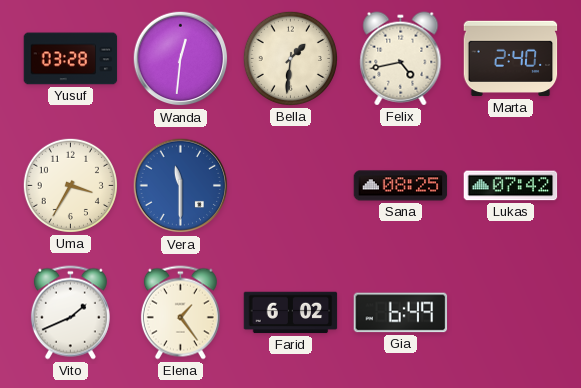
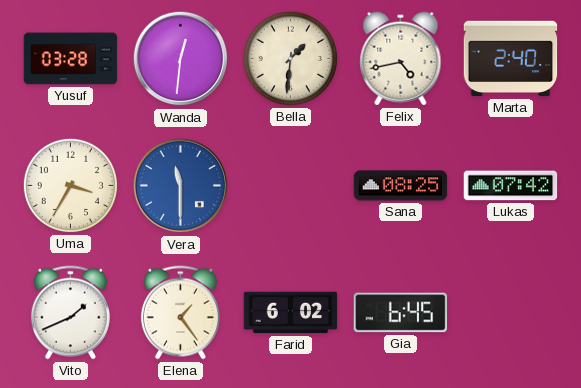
Gia: 6:49 -> 6:45 (401, 313)
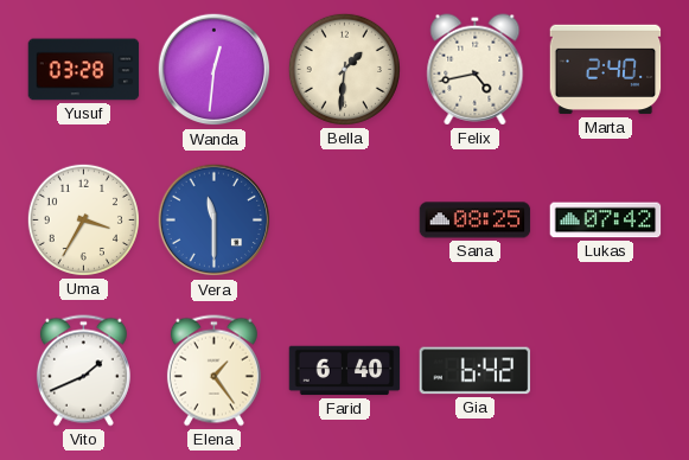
Farid: 6:02 -> 6:40 (345, 371)
Gia: 6:45 -> 6:42 (476, 371)
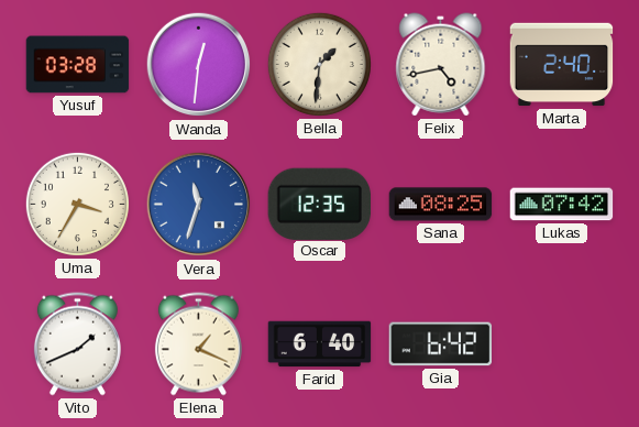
Vera: 11:30 -> 11:33 (199, 205)
Oscar: none -> 12:35 (319, 204)
Elena: 1:24 -> 1:19 (198, 344)
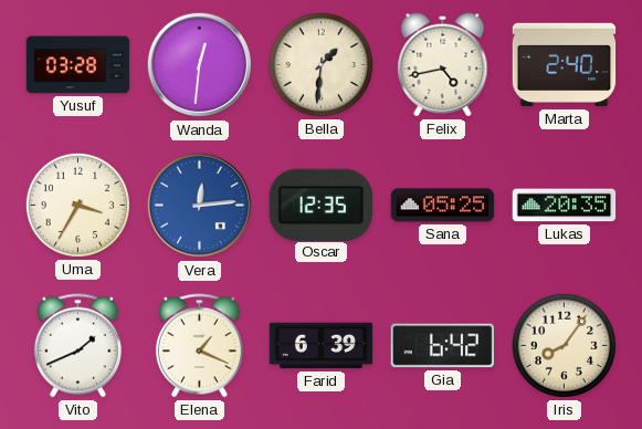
Vera: 11:33 -> 12:14 (200, 206)
Sana: 08:25 -> 05:25 (443, 206)
Lukas: 07:42 -> 20:35 (565, 206)
Farid: 6:40 -> 6:39 (322, 346)
Iris: none -> 8:06 (564, 345)
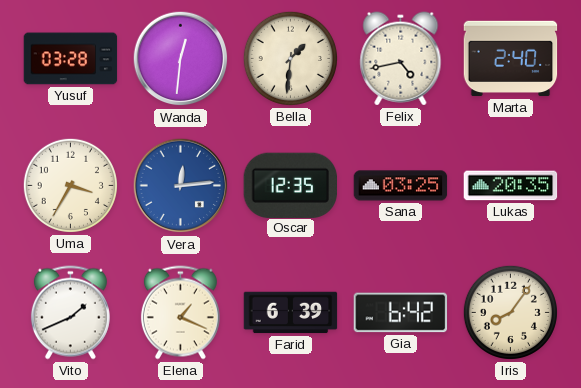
Sana: 05:25 -> 03:25 (401, 186)
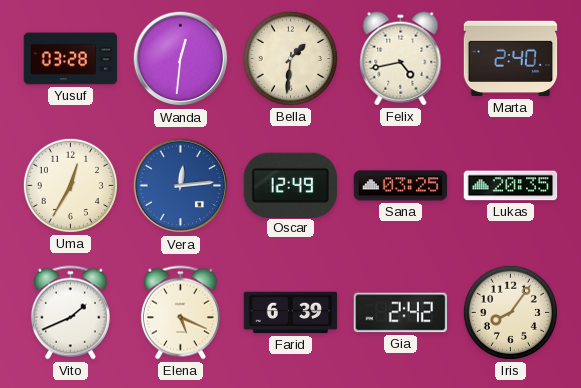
Uma: 3:35 -> 12:35 (70, 185)
Oscar: 12:35 -> 12:49 (290, 185)
Elena: 1:19 -> 5:19 (180, 313)
Gia: 6:42 -> 2:42 (401, 313)
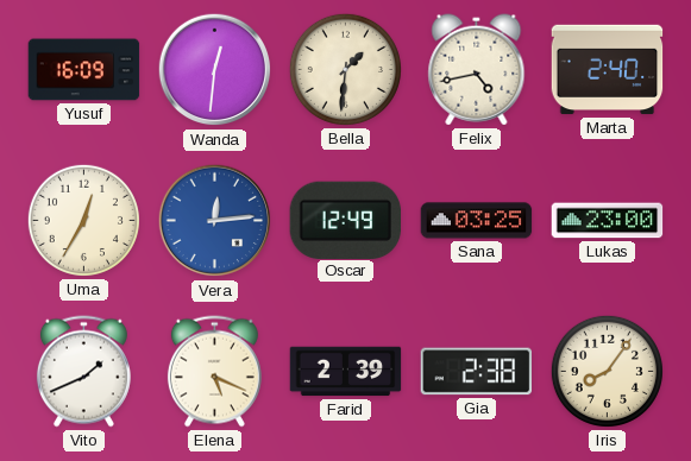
Yusuf: 03:28 -> 16:09 (84, 70)
Lukas: 20:35 -> 23:00 (608, 221)
Farid: 6:39 -> 2:39 (346, 372)
Gia: 2:42 -> 2:38 (477, 372)
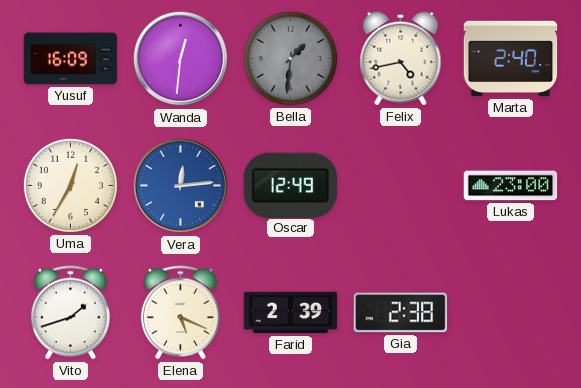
Bella dial: cream -> grey (290, 58)
Sana: 03:25 -> none (477, 221)
Vito: 1:41 -> 1:42 (70, 313)
Iris: 8:06 -> none (607, 371)
